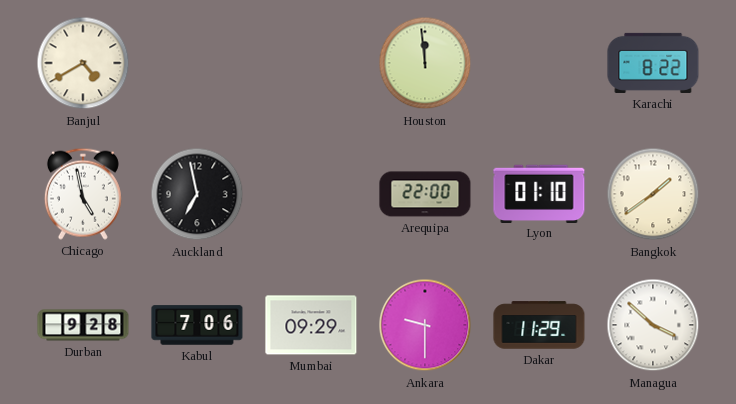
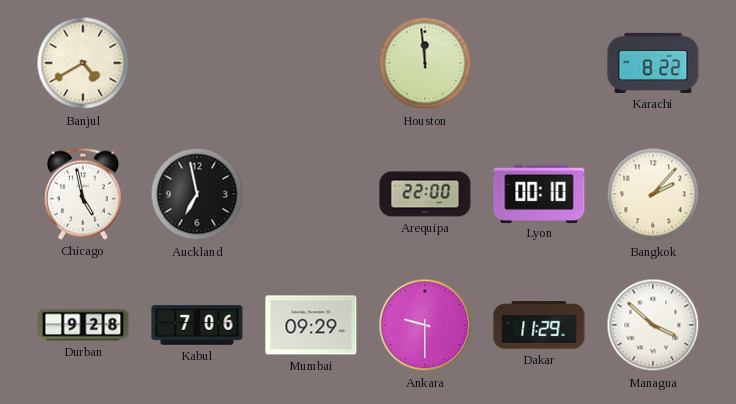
Lyon: 01:10 -> 00:10 (539, 193)
Bangkok: 1:39 -> 2:07 (653, 194)
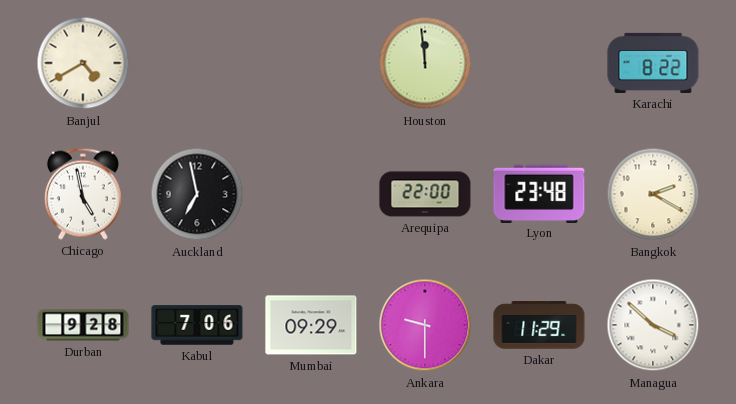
Lyon: 00:10 -> 23:48 (539, 193)
Bangkok: 2:07 -> 2:20 (653, 194)
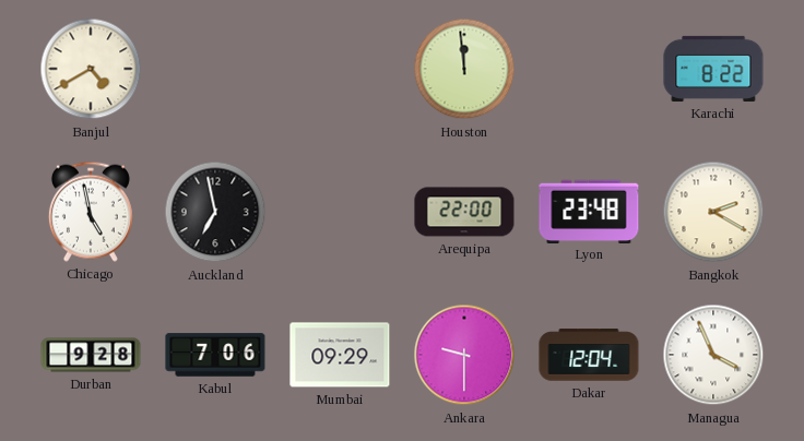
Dakar: 11:29 -> 12:04 (589, 355)
Managua: 3:52 -> 3:56 (713, 355)
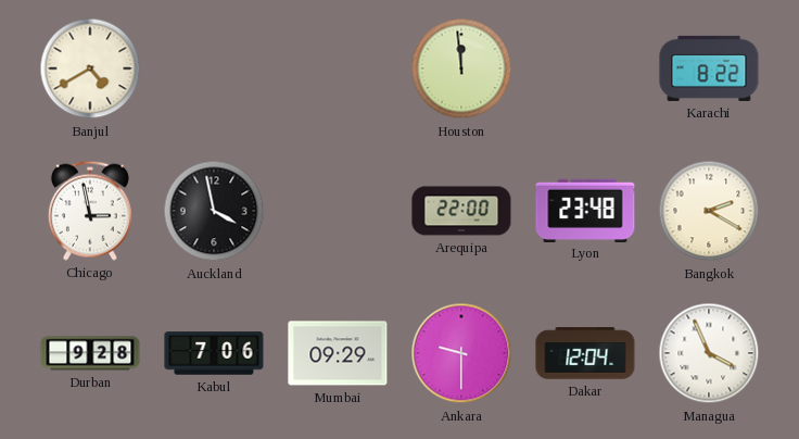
Chicago: 4:58 -> 2:58 (90, 211)
Auckland: 6:58 -> 3:58 (214, 211)
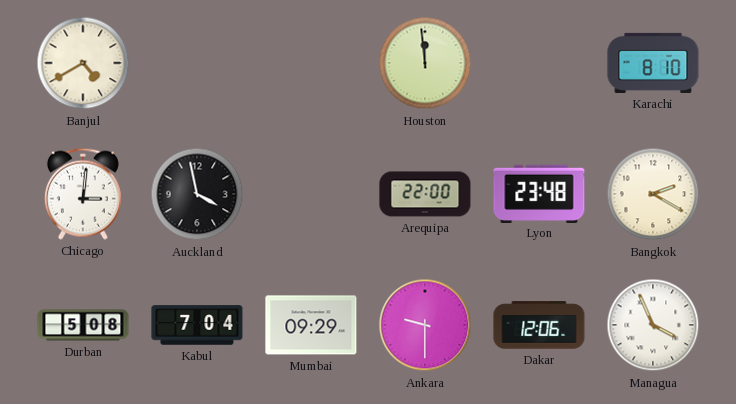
Karachi: 8:22 -> 8:10 (653, 63)
Chicago: 2:58 -> 3:01 (83, 194)
Durban: 9:28 -> 5:08 (83, 325)
Kabul: 7:06 -> 7:04 (197, 325)
Dakar: 12:04 -> 12:06 (539, 325)
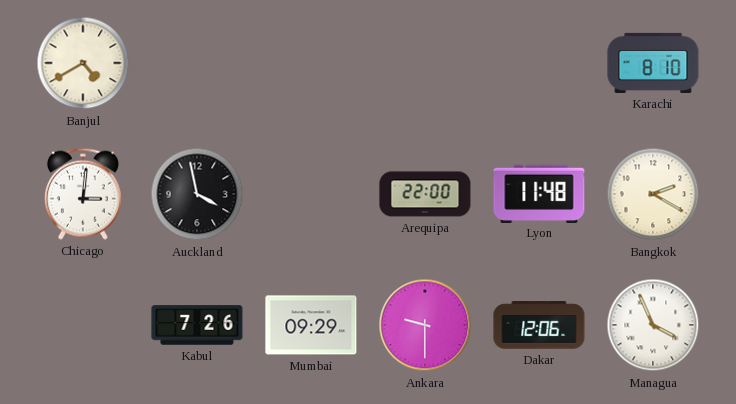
Houston: 11:59 -> none (425, 63)
Lyon: 23:48 -> 11:48 (539, 193)
Durban: 5:08 -> none (83, 325)
Kabul: 7:04 -> 7:26 (197, 325)
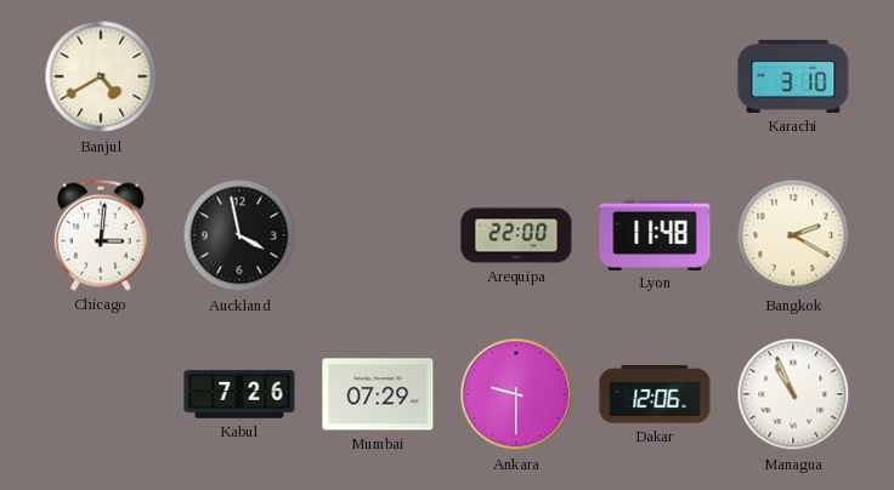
Karachi: 8:10 -> 3:10 (793, 76)
Mumbai: 09:29 -> 07:29 (378, 394)
Managua: 3:56 -> 10:56 (793, 394)
